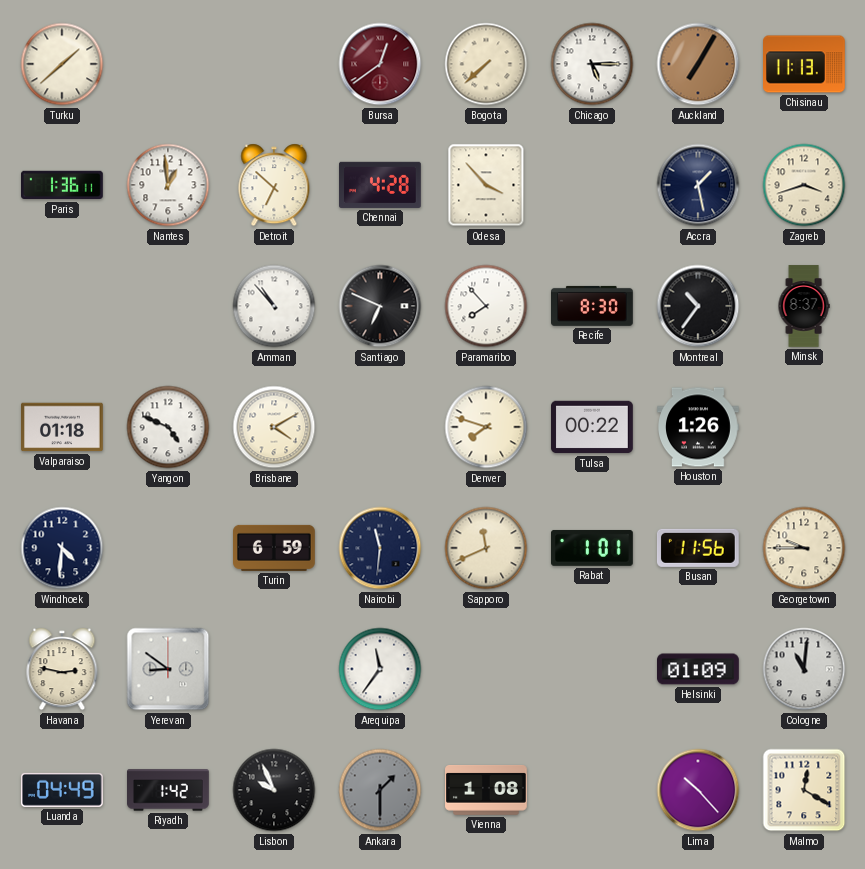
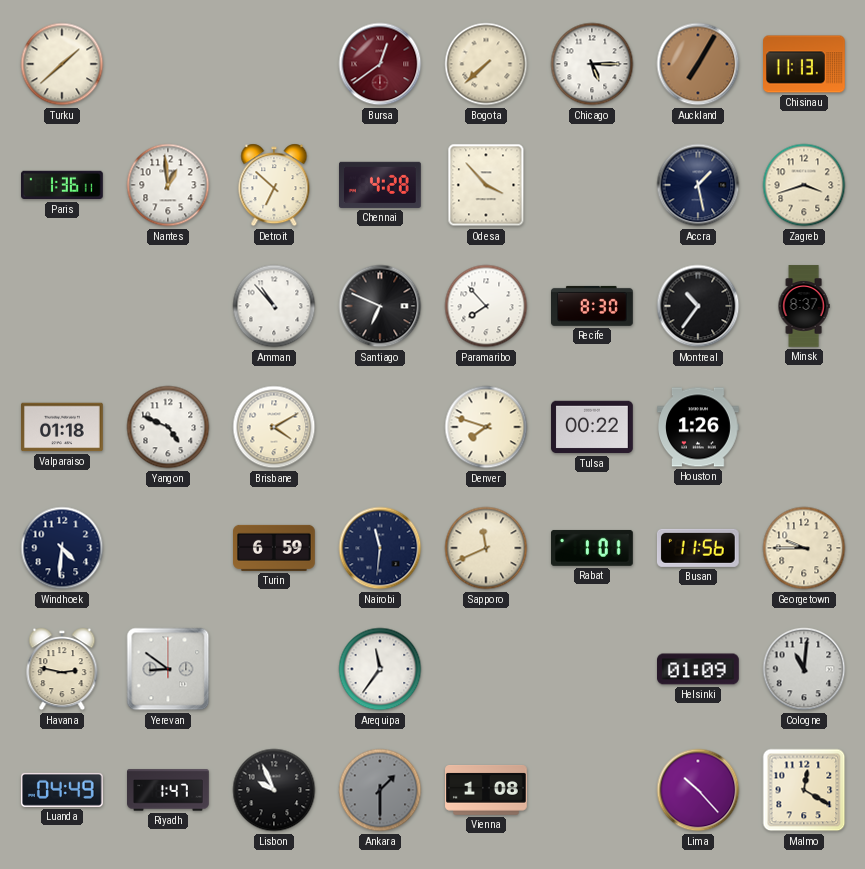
Riyadh: 1:42 -> 1:47 (168, 790)
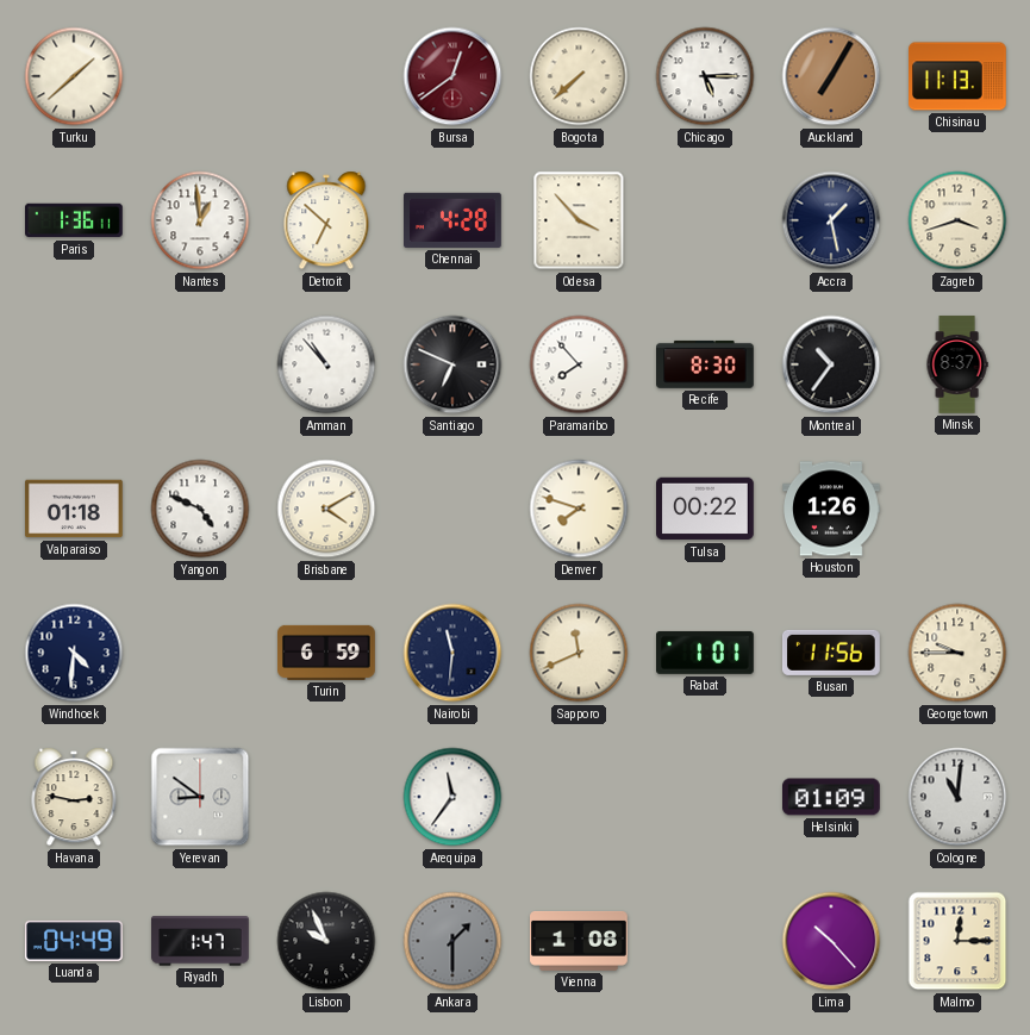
Malmo: 12:20 -> 12:15 (957, 941)
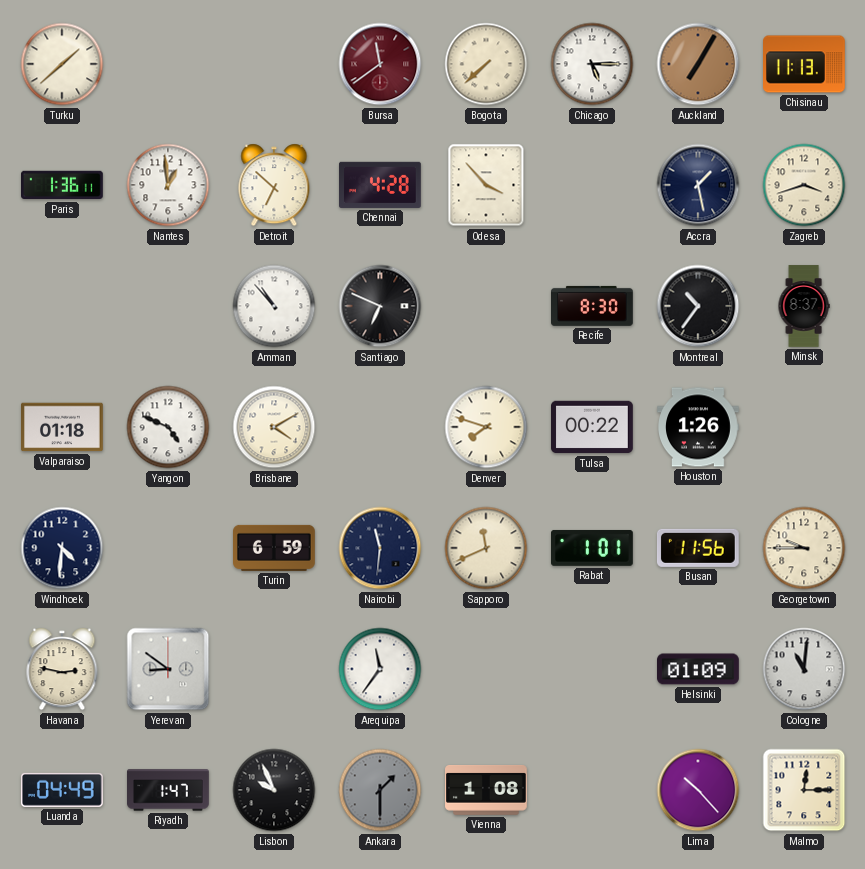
Bursa: 12:39 -> 11:39 (380, 64)
Paramaribo: 7:53 -> none (579, 364)
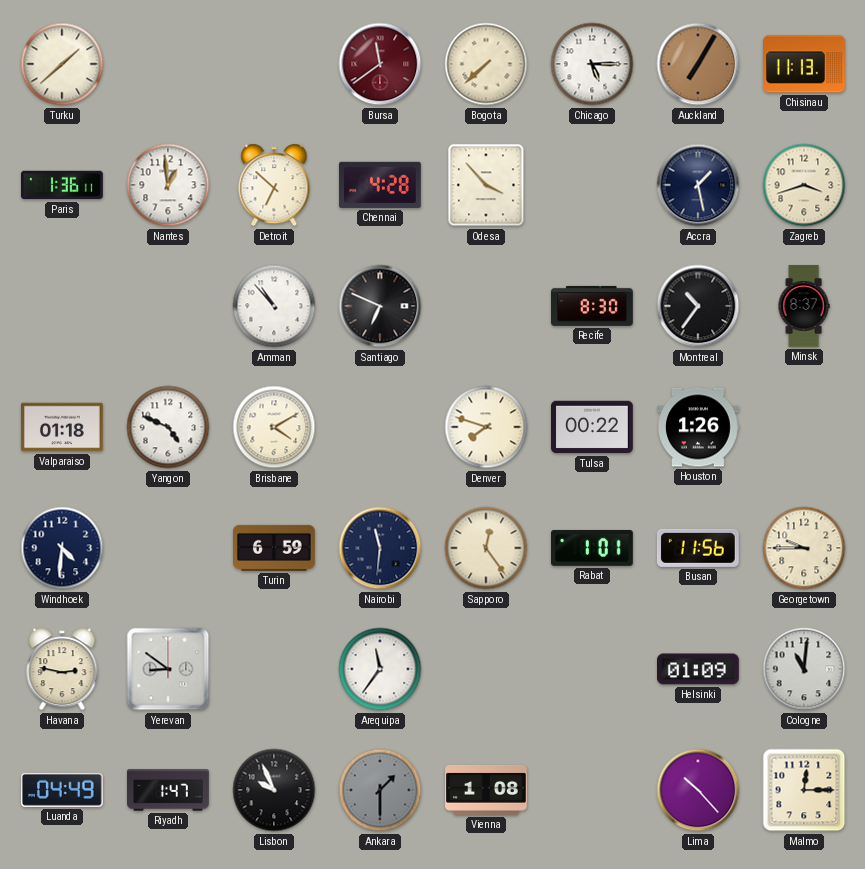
Sapporo: 11:41 -> 12:24 (486, 548)
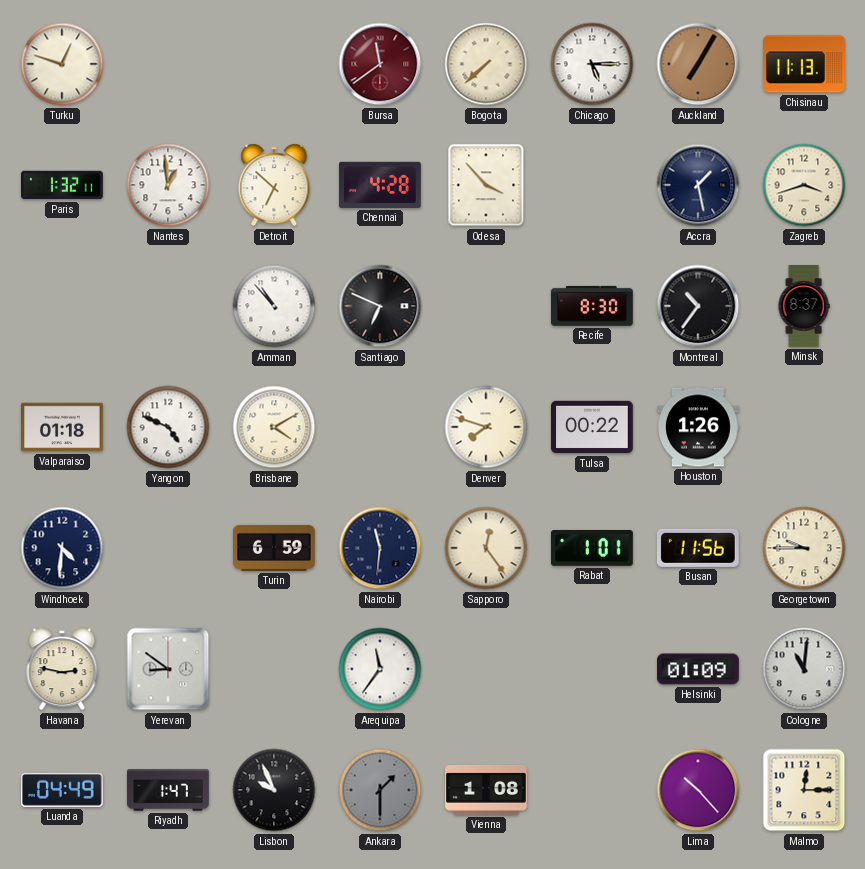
Turku: 1:38 -> 12:48 (62, 64)
Paris: 1:36 -> 1:32 (63, 185)
